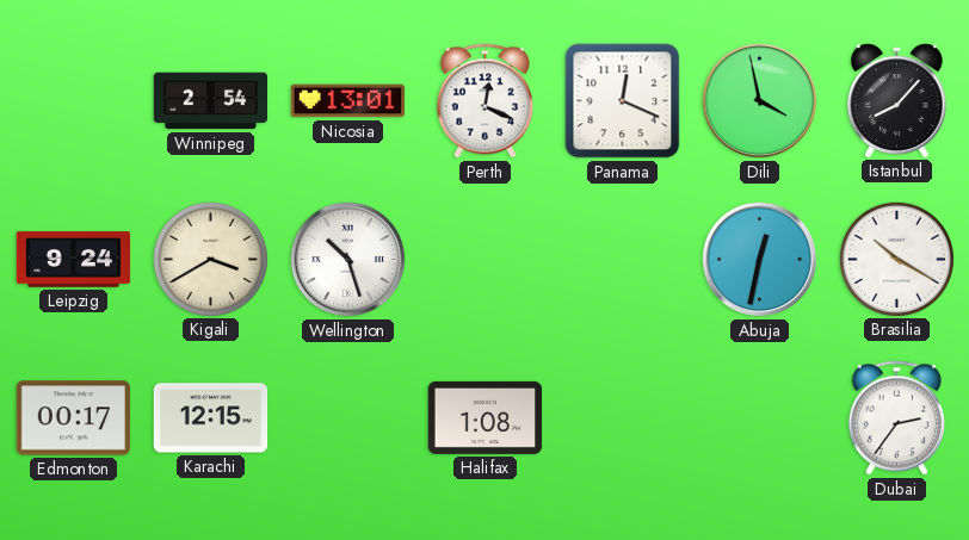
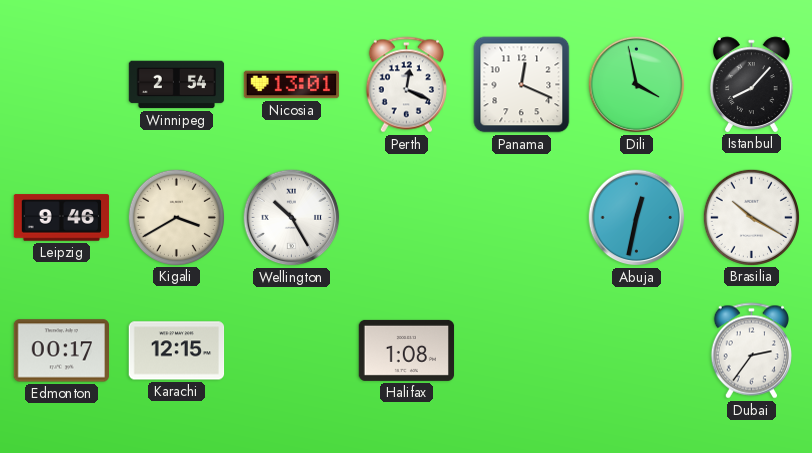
Leipzig: 9:24 -> 9:46 (62, 218)
Wellington: 10:27 -> 10:25 (292, 218)
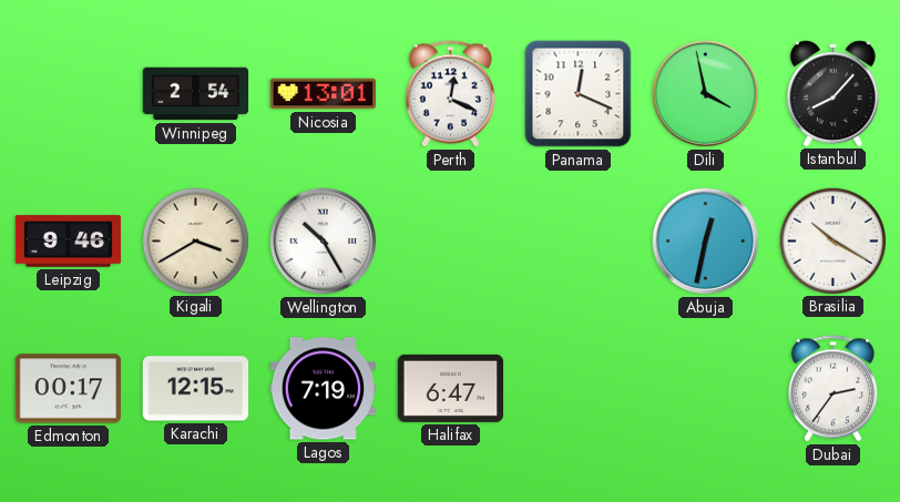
Lagos: none -> 7:19 (324, 389)
Halifax: 1:08 -> 6:47 (451, 388)
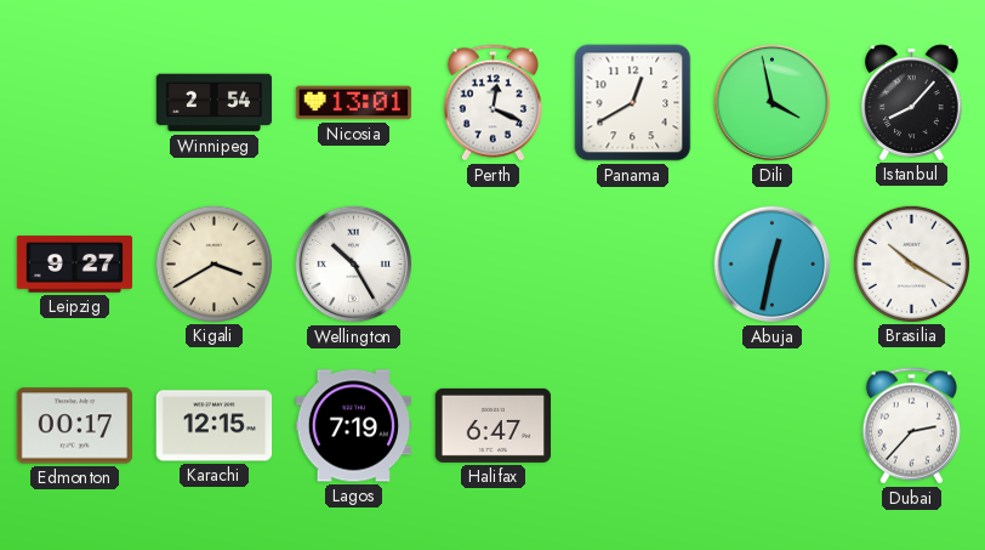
Panama: 12:19 -> 12:40 (633, 103)
Leipzig: 9:46 -> 9:27 (75, 265)
Dubai: 2:36 -> 2:37 (911, 426)
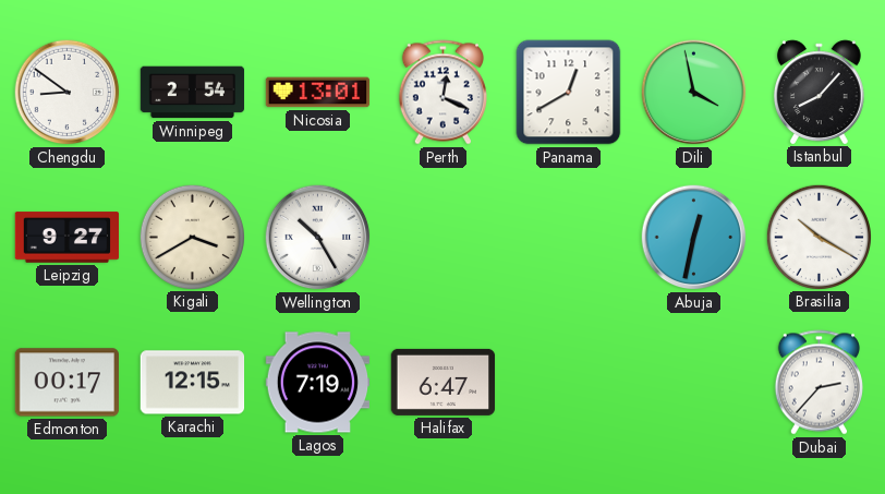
Chengdu: none -> 8:51 (68, 93)
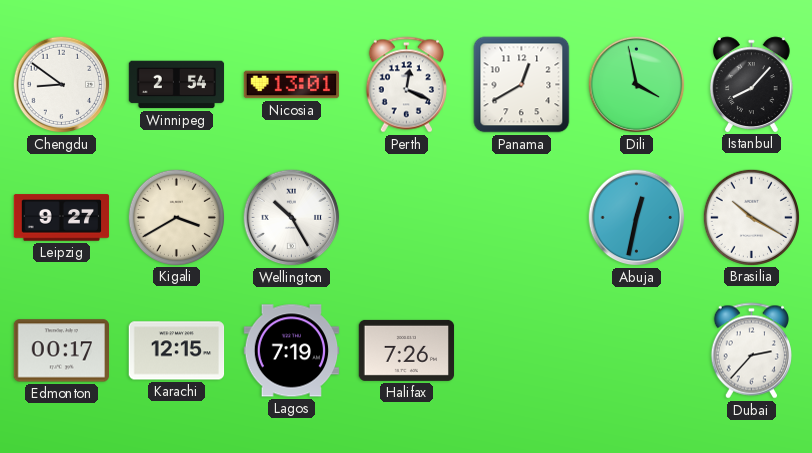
Halifax: 6:47 -> 7:26 (407, 350)
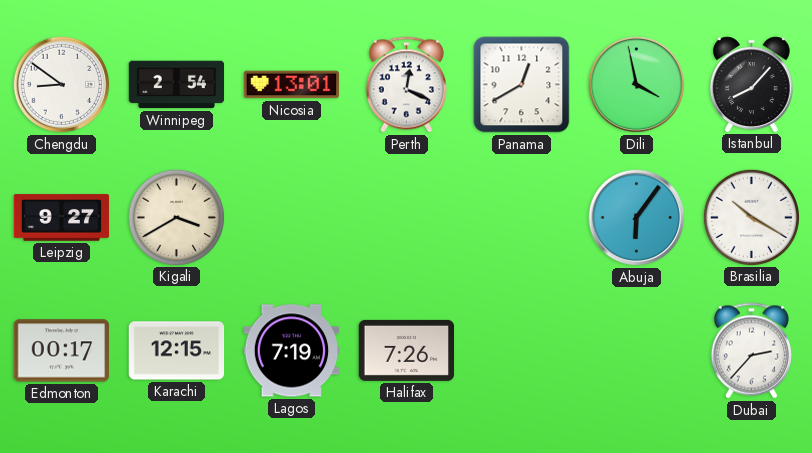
Wellington: 10:25 -> none (292, 218)
Abuja: 12:32 -> 6:06 (637, 218)
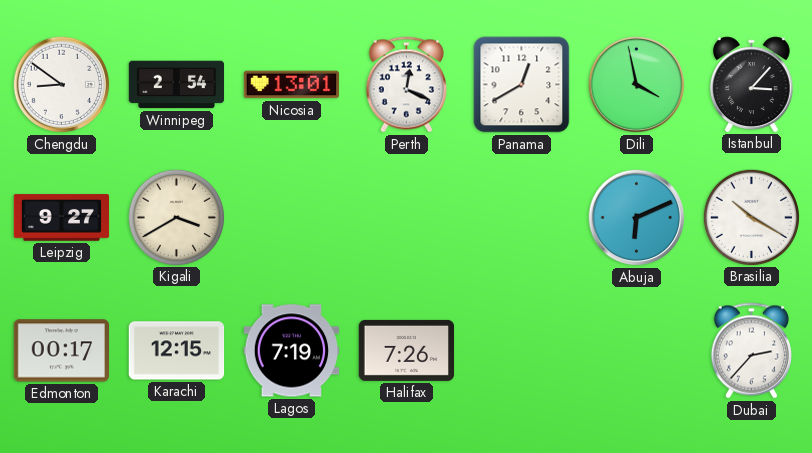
Istanbul: 8:07 -> 3:07 (751, 84)
Abuja: 6:06 -> 6:11 (637, 218)
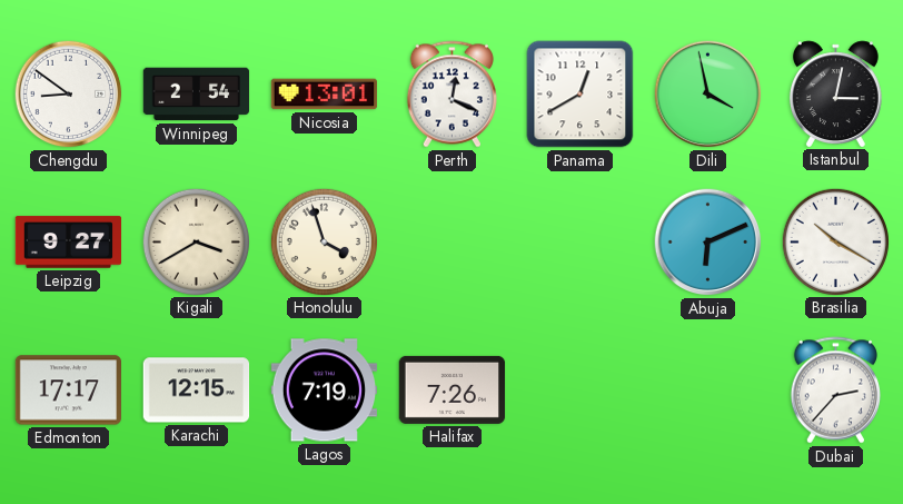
Istanbul: 3:07 -> 3:02 (835, 93)
Honolulu: none -> 3:57 (324, 241)
Edmonton: 00:17 -> 17:17 (68, 391)
